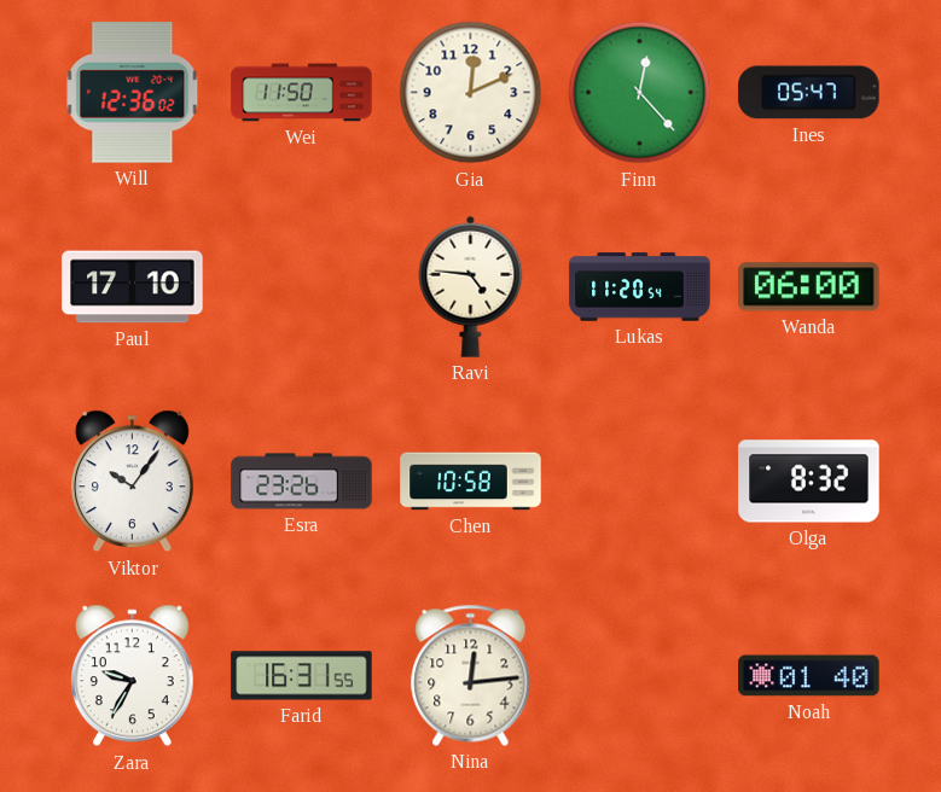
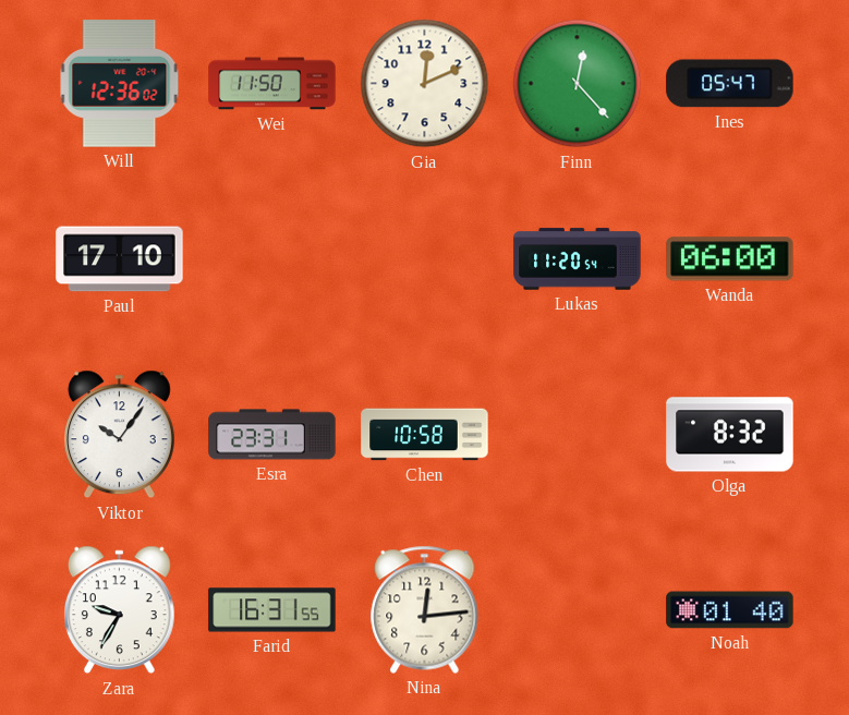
Ravi: 4:46 -> none (471, 286)
Esra: 23:26 -> 23:31 (272, 435)
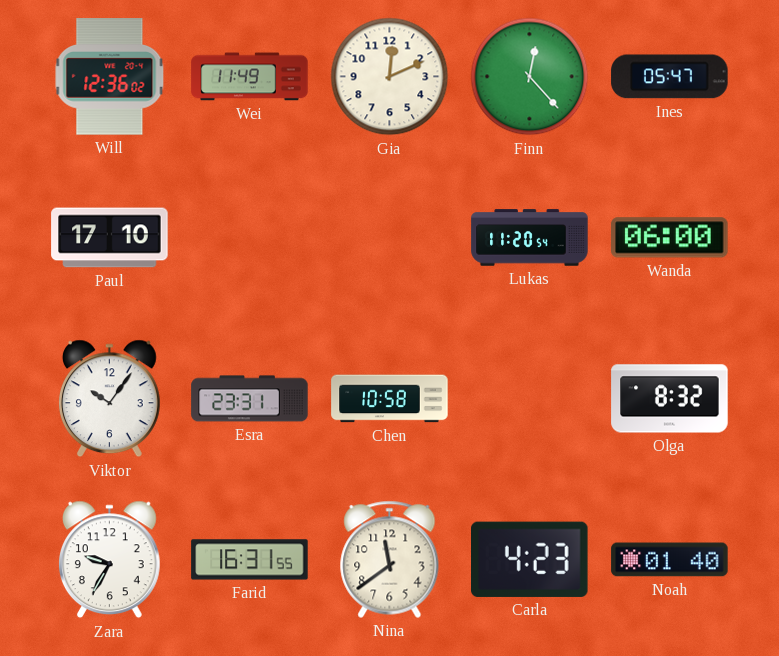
Wei: 11:50 -> 11:49 (250, 77)
Nina: 12:14 -> 11:39 (390, 559)
Carla: none -> 4:23 (530, 559)
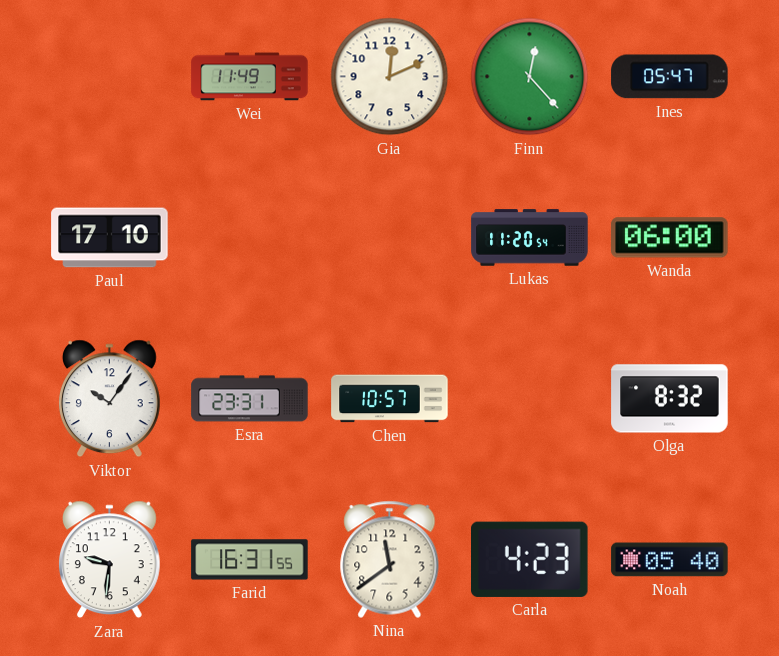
Will: 12:36 -> none (110, 77)
Chen: 10:58 -> 10:57 (390, 399)
Zara: 9:35 -> 9:31 (109, 560)
Noah: 01:40 -> 05:40 (670, 560)
